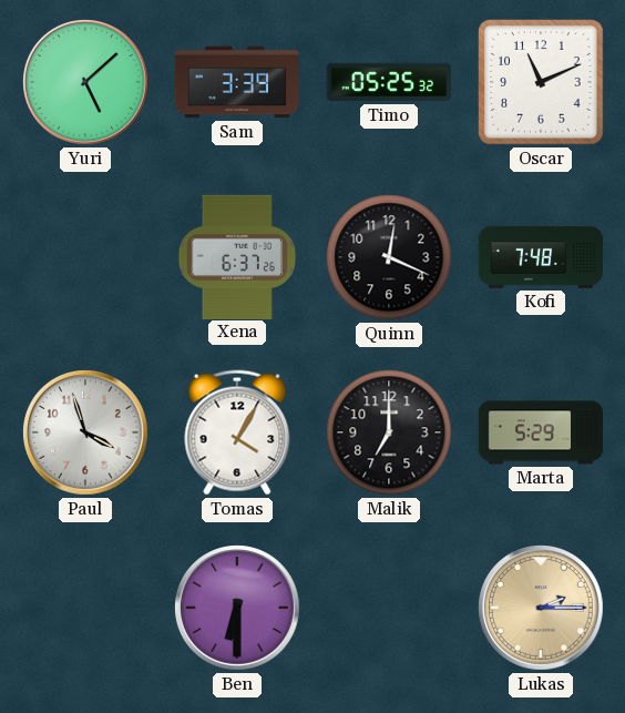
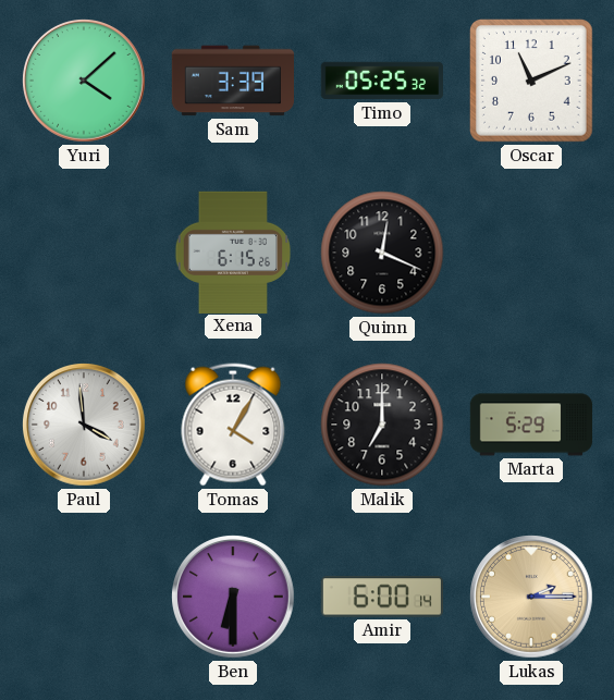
Yuri: 5:08 -> 4:08 (85, 82)
Xena: 6:37 -> 6:15 (233, 251)
Kofi: 7:48 -> none (541, 257)
Paul: 3:57 -> 3:59 (85, 426)
Amir: none -> 6:00 (381, 597)
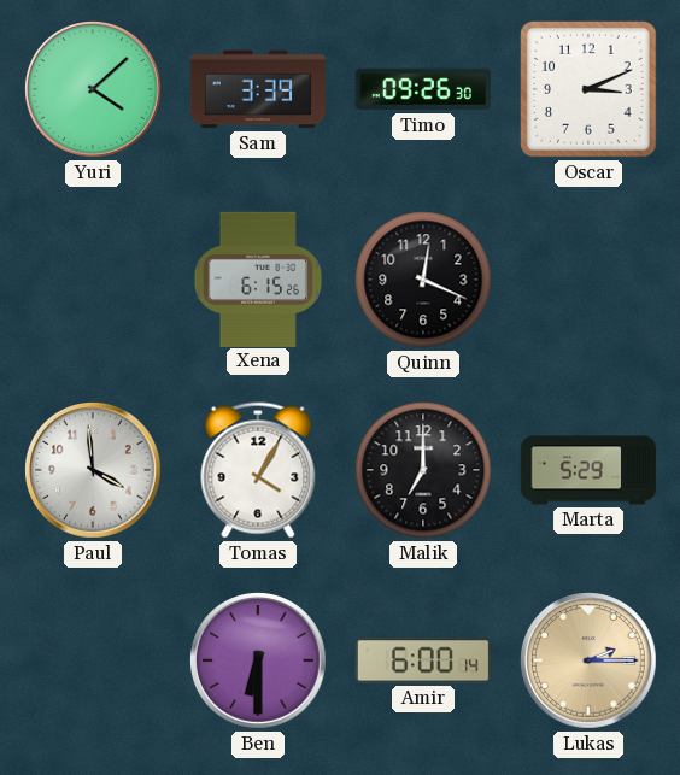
Timo: 05:25 -> 09:26 (422, 89)
Oscar: 11:11 -> 3:11 (590, 90)
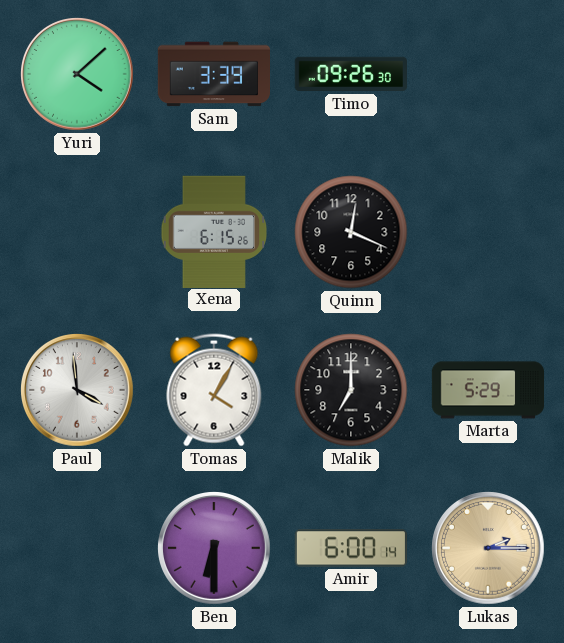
Oscar: 3:11 -> none (590, 90)
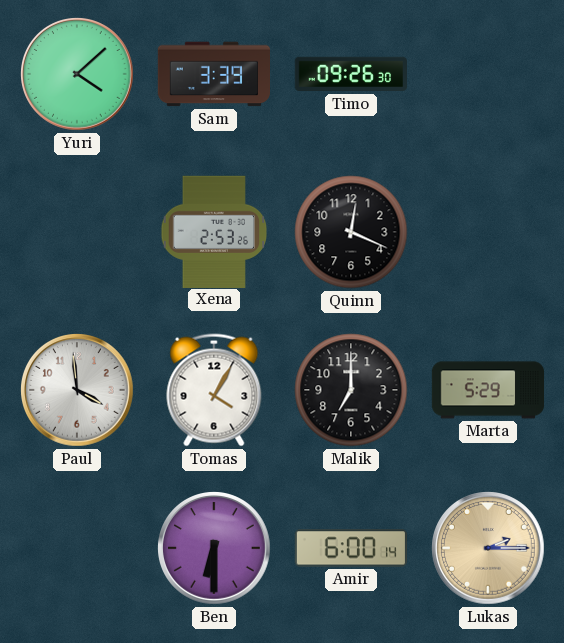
Xena: 6:15 -> 2:53 (214, 231)
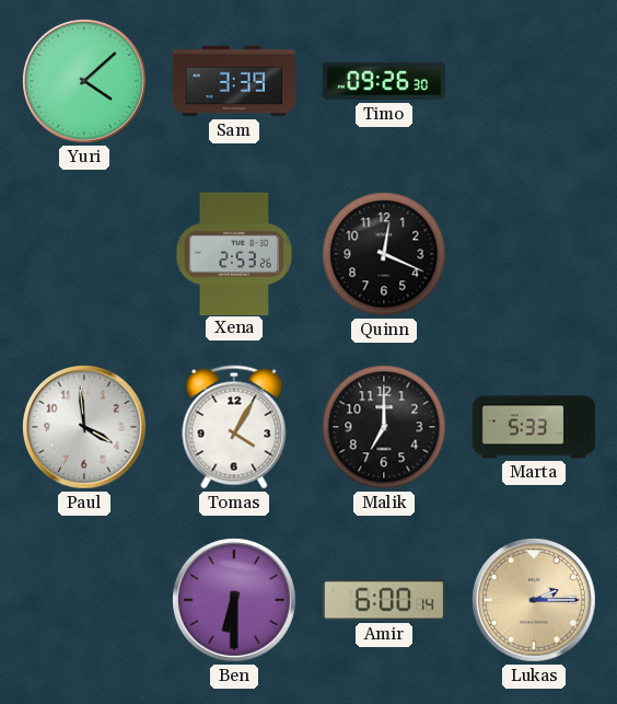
Marta: 5:29 -> 5:33 (534, 427)
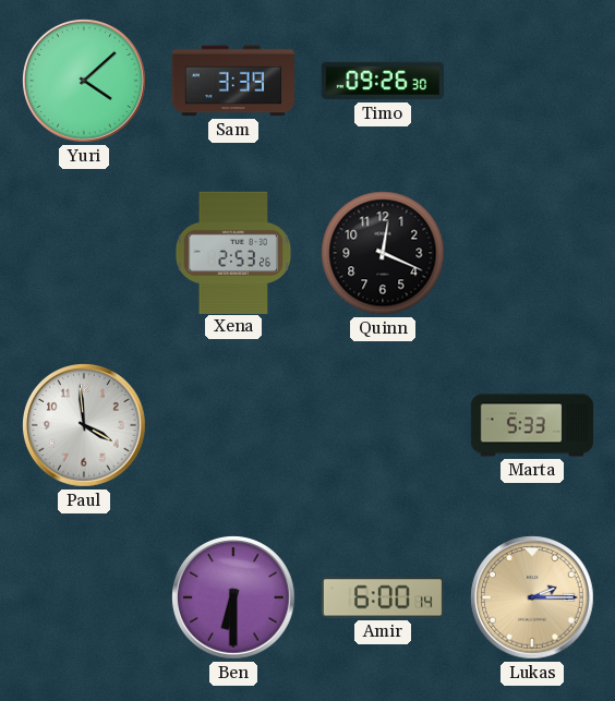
Tomas: 4:05 -> none (234, 427)
Malik: 7:00 -> none (384, 427)
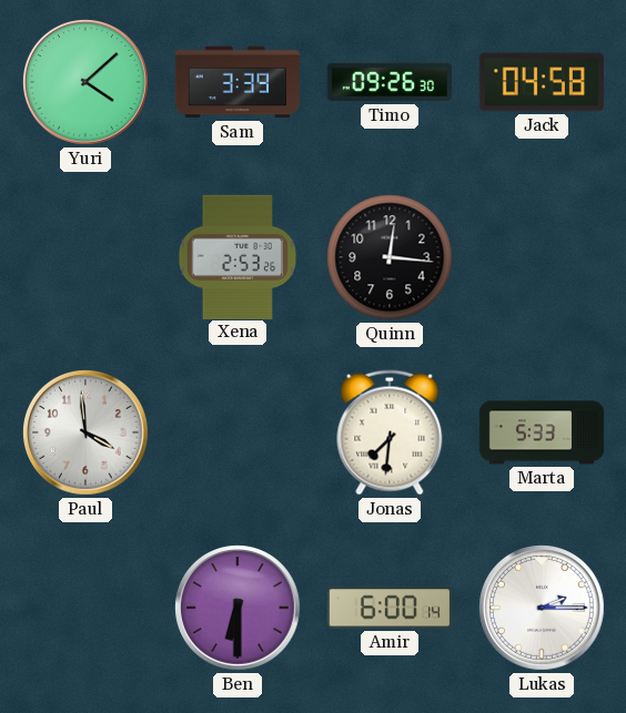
Jack: none -> 04:58 (541, 82)
Quinn: 12:19 -> 12:16 (390, 257)
Jonas: none -> 7:31 (390, 432)
Lukas dial: champagne -> white (543, 609)
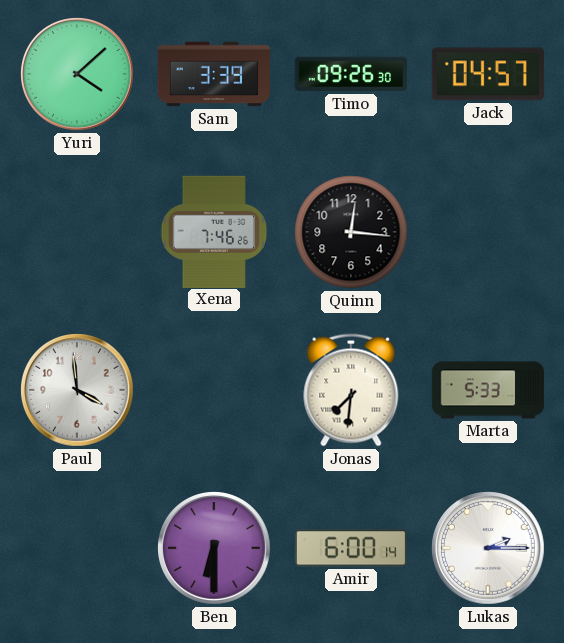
Jack: 04:58 -> 04:57 (487, 74)
Xena: 2:53 -> 7:46 (214, 231)
